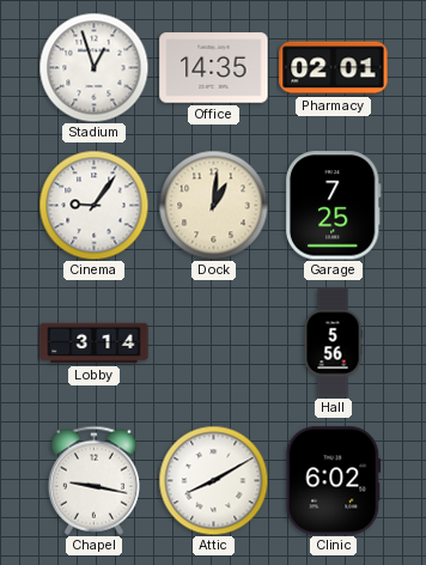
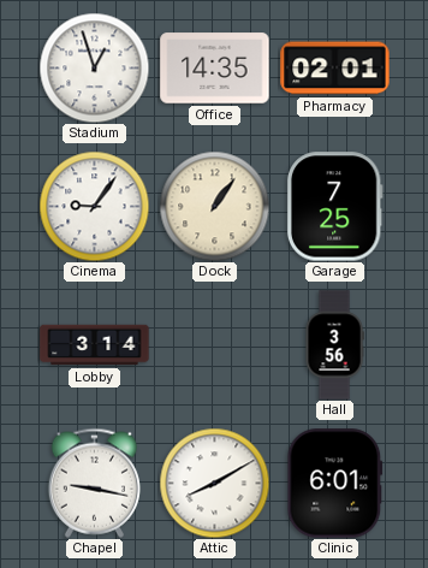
Dock: 1:01 -> 1:06 (214, 206)
Hall: 5:56 -> 3:56 (334, 345)
Clinic: 6:02 -> 6:01 (335, 484)
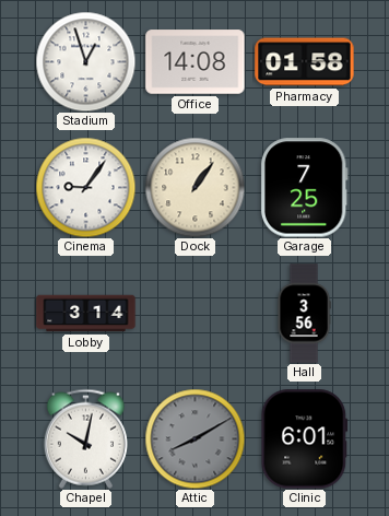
Office: 14:35 -> 14:08 (196, 62)
Pharmacy: 02:01 -> 01:58 (305, 62)
Chapel: 9:17 -> 10:02 (85, 438)
Attic dial: white -> grey (194, 438)
